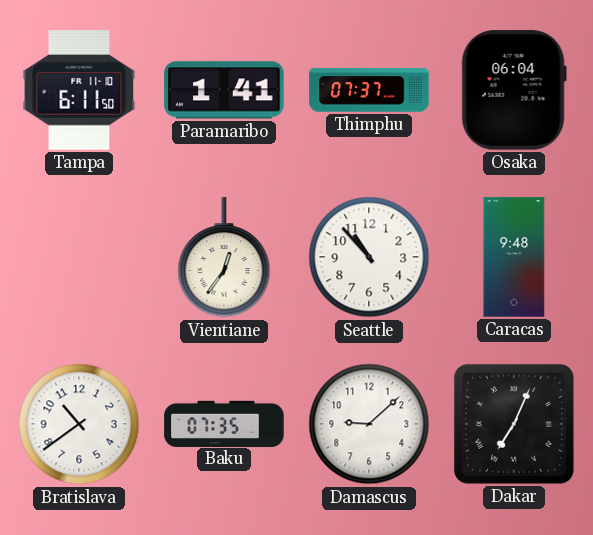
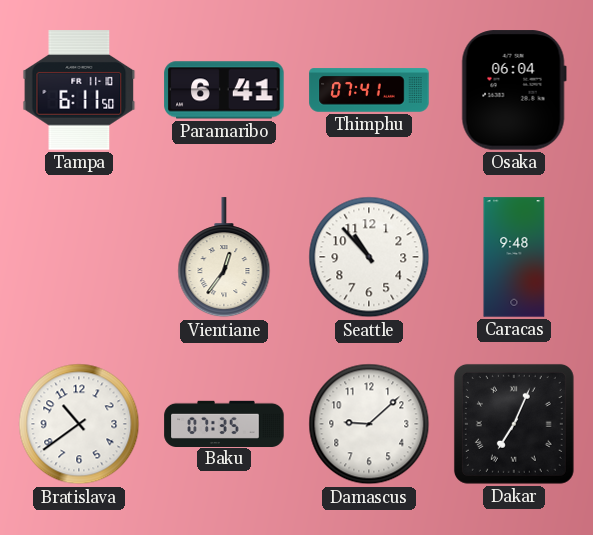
Paramaribo: 1:41 -> 6:41 (224, 90)
Thimphu: 07:37 -> 07:41 (369, 90)
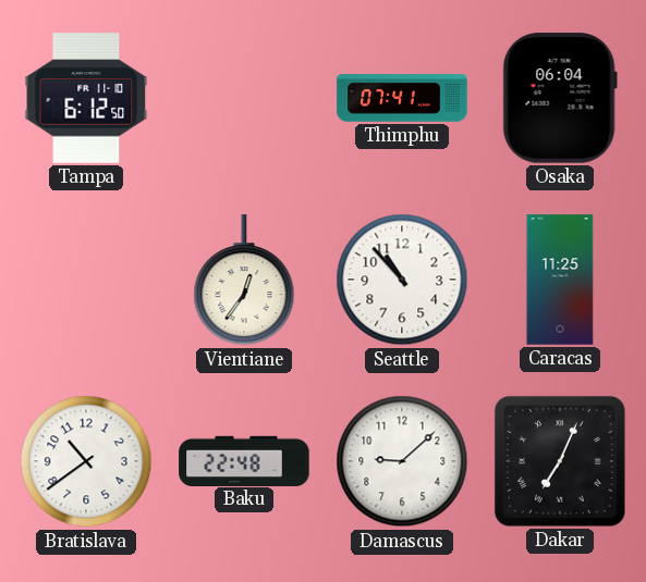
Tampa: 6:11 -> 6:12 (86, 98)
Paramaribo: 6:41 -> none (224, 90)
Caracas: 9:48 -> 11:25 (560, 280)
Baku: 07:35 -> 22:48 (244, 460)
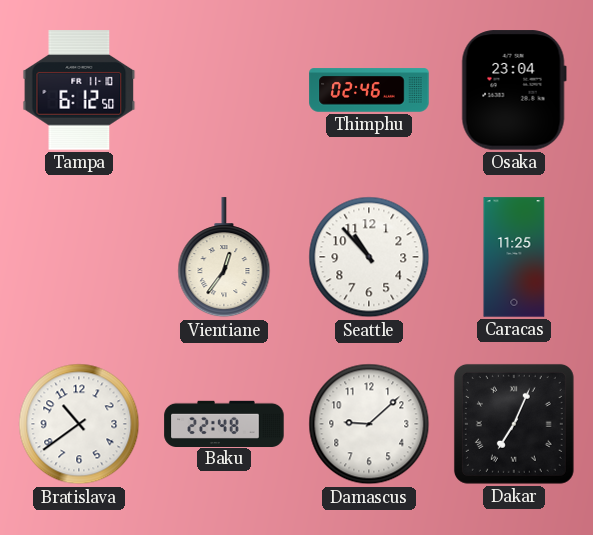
Thimphu: 07:41 -> 02:46 (369, 90)
Osaka: 06:04 -> 23:04 (514, 90)
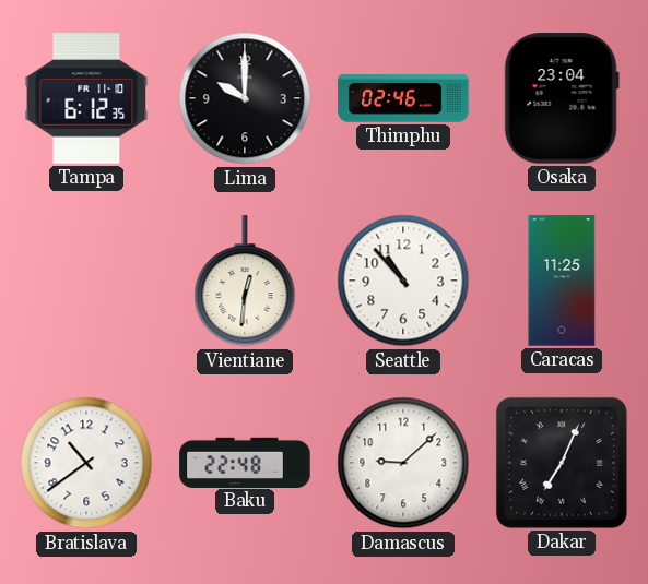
Tampa: 6:12:50 -> 6:12:35 (86, 98)
Lima: none -> 10:00 (245, 98)
Vientiane: 12:36 -> 12:31 (245, 282)
